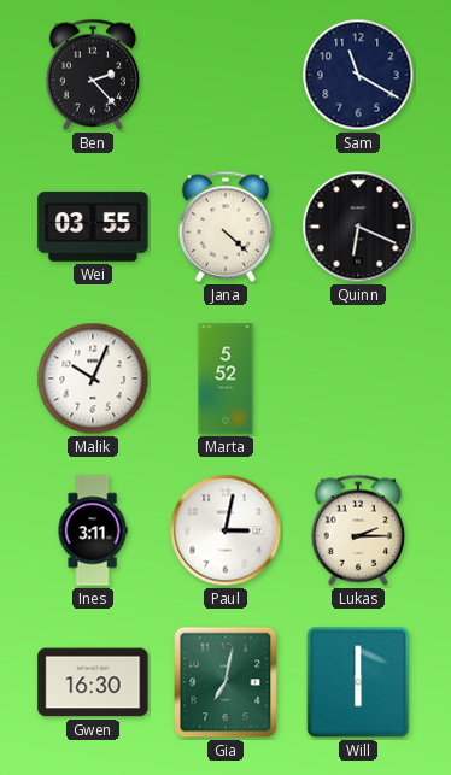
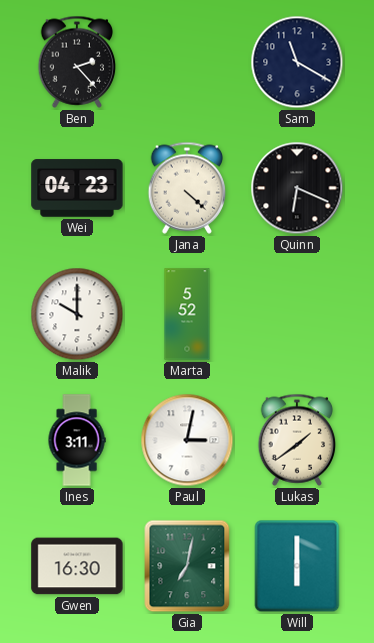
Wei: 03:55 -> 04:23 (77, 188)
Malik: 10:04 -> 10:00 (77, 314)
Lukas: 2:15 -> 1:39 (297, 440)
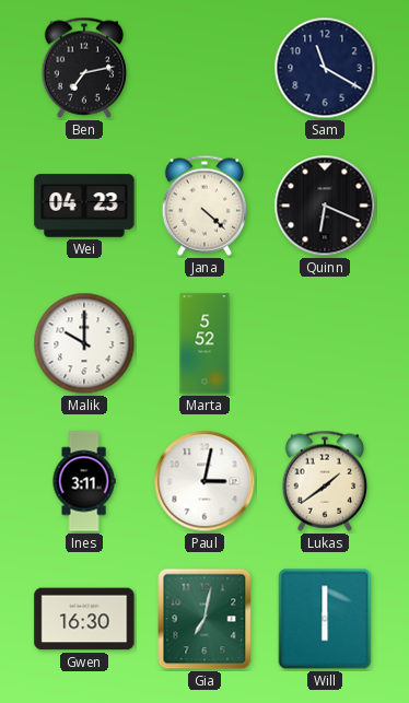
Ben: 2:23 -> 7:13 (84, 68)
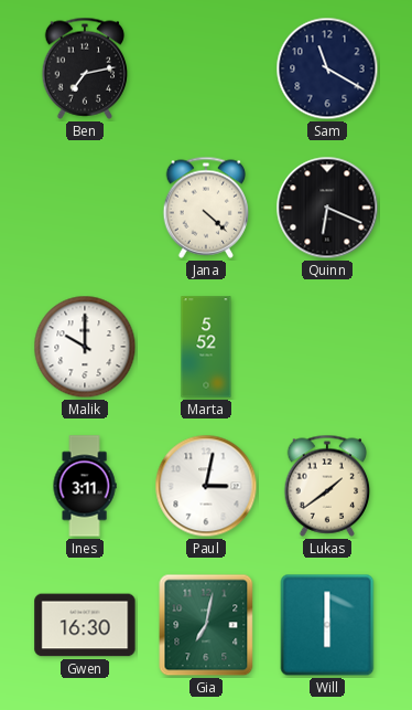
Wei: 04:23 -> none (84, 206)
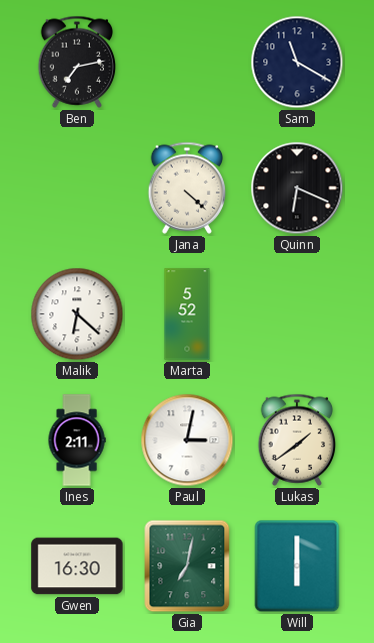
Malik: 10:00 -> 6:22 (77, 314)
Ines: 3:11 -> 2:11 (77, 440)
